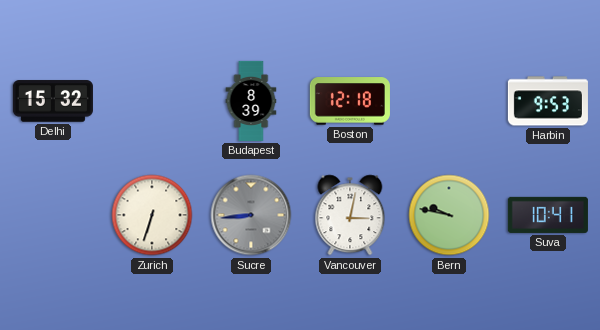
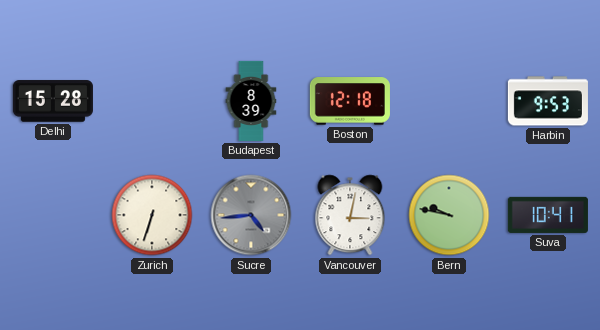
Delhi: 15:32 -> 15:28 (53, 101)
Sucre: 8:44 -> 4:44 (251, 215)
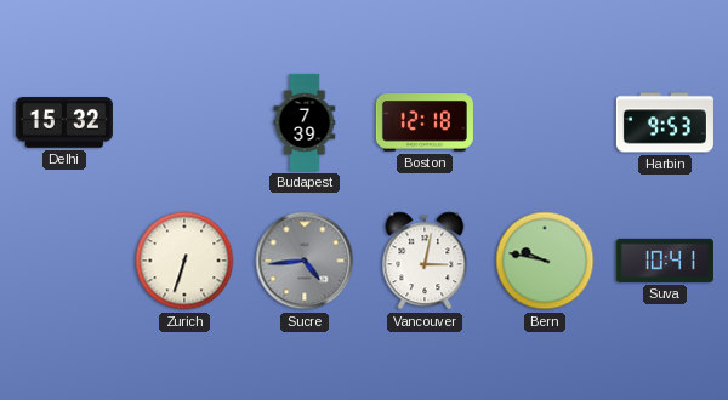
Delhi: 15:28 -> 15:32 (64, 122)
Budapest: 8:39 -> 7:39 (305, 122)
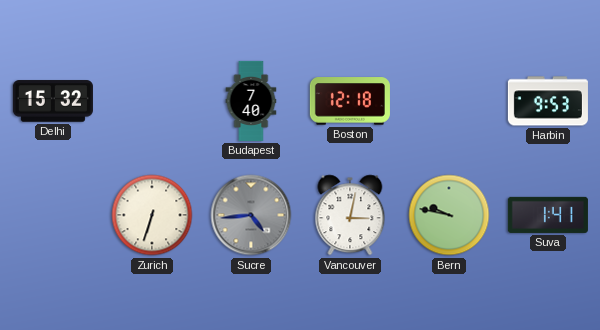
Budapest: 7:39 -> 7:40 (251, 101)
Suva: 10:41 -> 1:41 (548, 215)
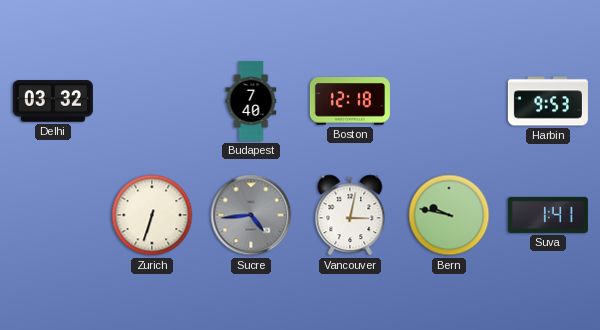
Delhi: 15:32 -> 03:32 (53, 101)
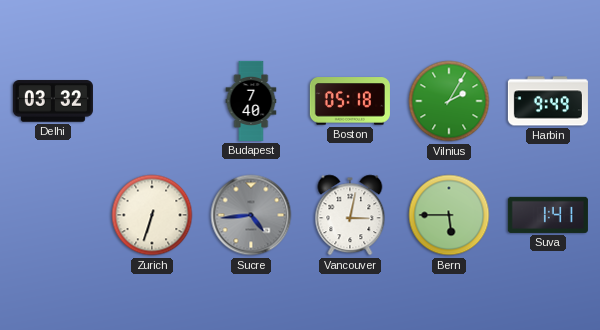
Boston: 12:18 -> 05:18 (350, 101)
Vilnius: none -> 2:05 (449, 101)
Harbin: 9:53 -> 9:49 (548, 101)
Bern: 9:47 -> 5:45 (449, 215)
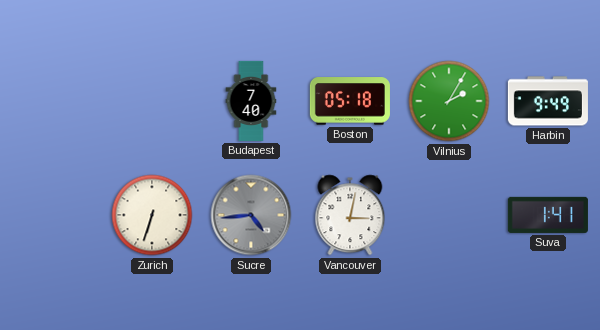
Delhi: 03:32 -> none (53, 101)
Bern: 5:45 -> none (449, 215)
